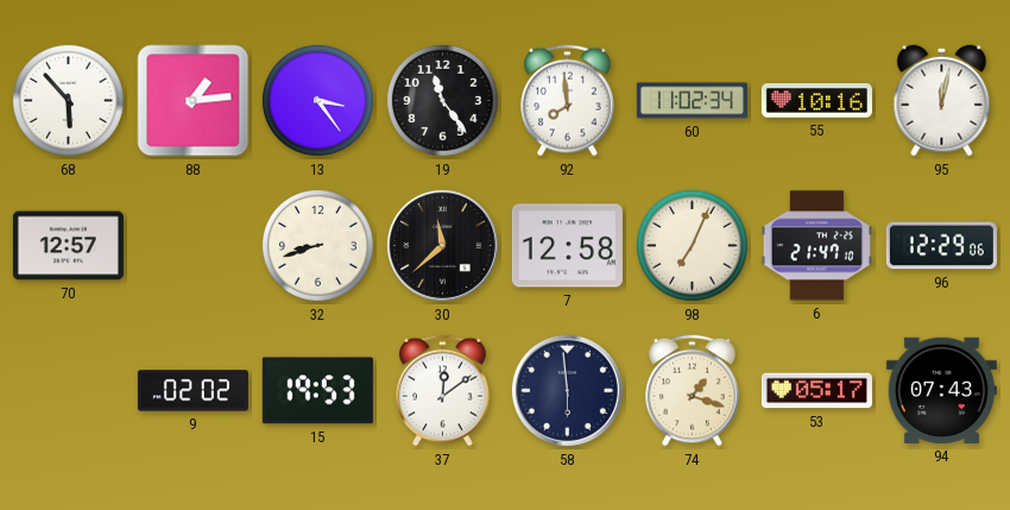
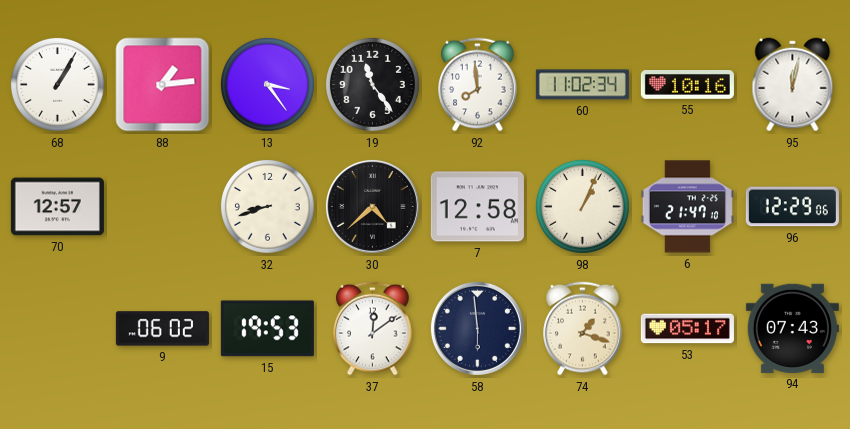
68: 5:53 -> 1:05 (57, 84)
30: 11:38 -> 4:38 (372, 206)
98: 7:04 -> 1:04 (582, 206)
9: 02:02 -> 06:02 (162, 329)
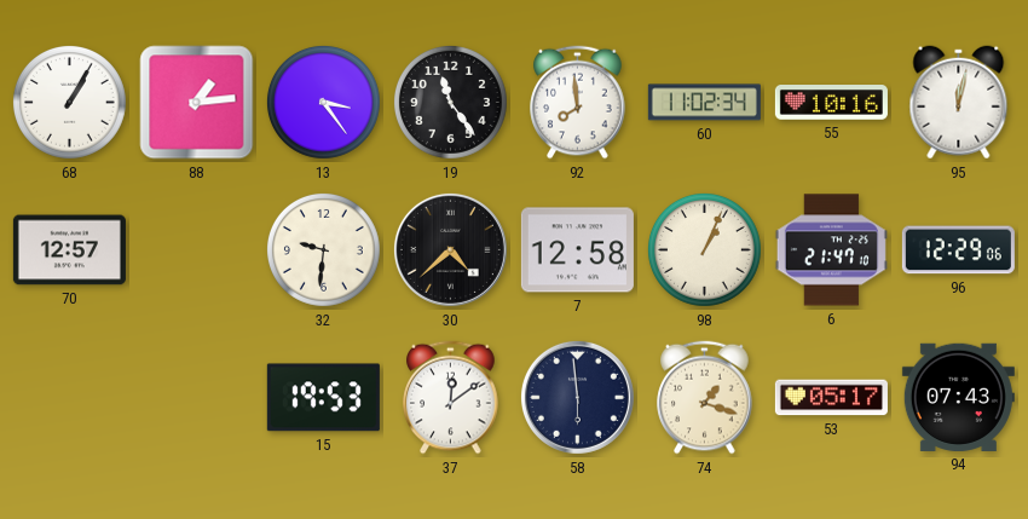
32: 8:42 -> 9:31 (323, 249)
9: 06:02 -> none (162, 329)
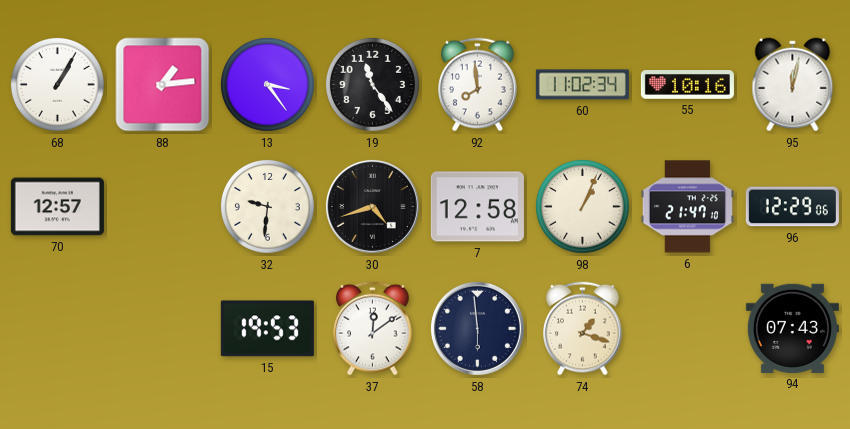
30: 4:38 -> 4:42 (372, 206)
53: 05:17 -> none (831, 398)
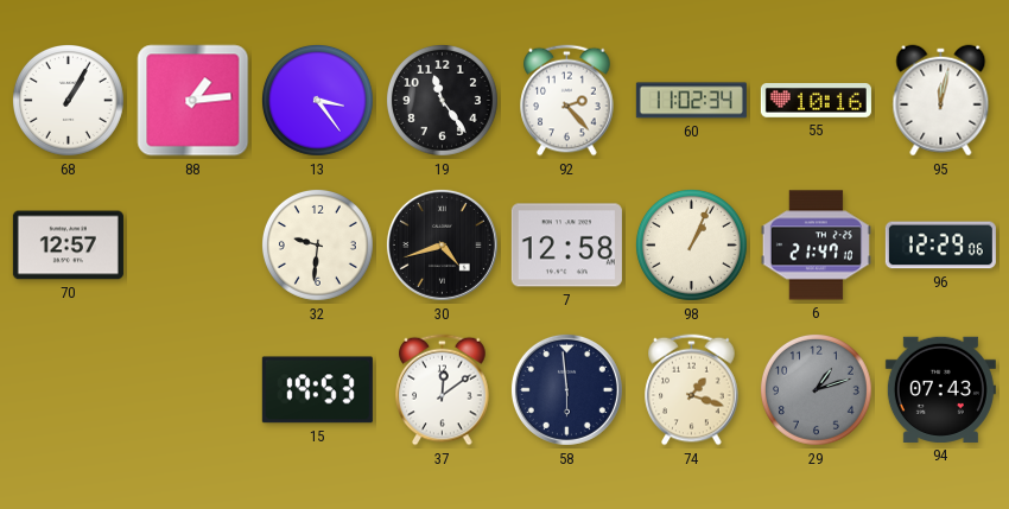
92: 7:59 -> 2:23 (567, 101)
29: none -> 1:12 (816, 389)
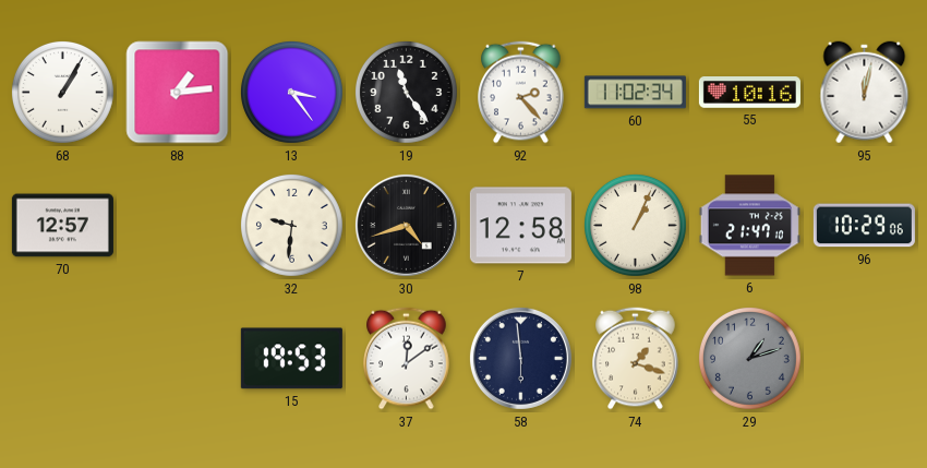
96: 12:29 -> 10:29 (864, 226)
94: 07:43 -> none (940, 389)
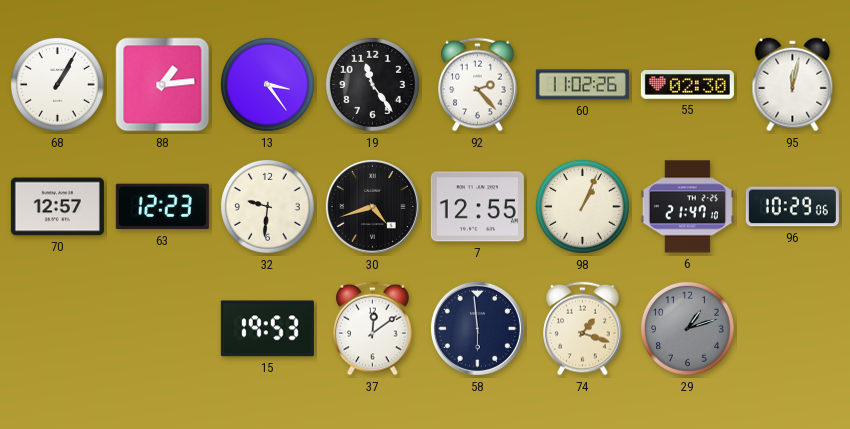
60: 11:02:34 -> 11:02:26 (582, 85)
55: 10:16 -> 02:30 (687, 85)
63: none -> 12:23 (162, 207)
7: 12:58 -> 12:55 (477, 207)
